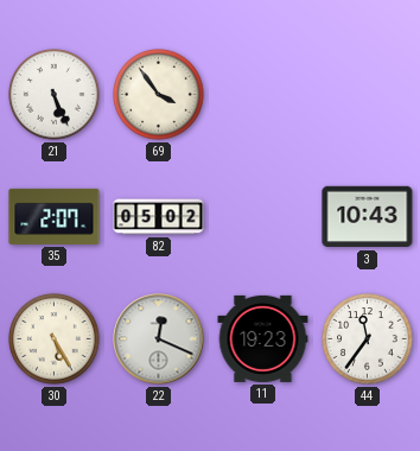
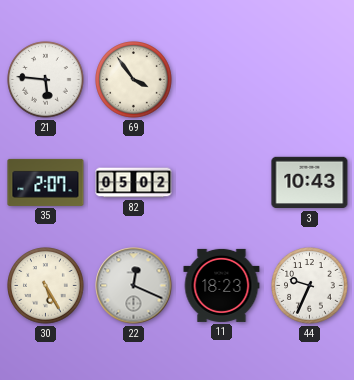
21: 5:26 -> 5:46 (46, 80)
11: 19:23 -> 18:23 (222, 285)
44: 11:36 -> 9:34 (310, 286)
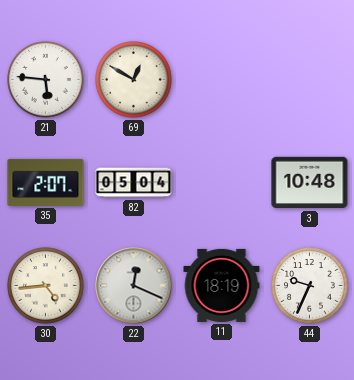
69: 3:54 -> 12:50 (134, 80)
82: 05:02 -> 05:04 (134, 183)
3: 10:43 -> 10:48 (310, 183)
30: 5:25 -> 4:44 (46, 286)
11: 18:23 -> 18:19 (222, 285)
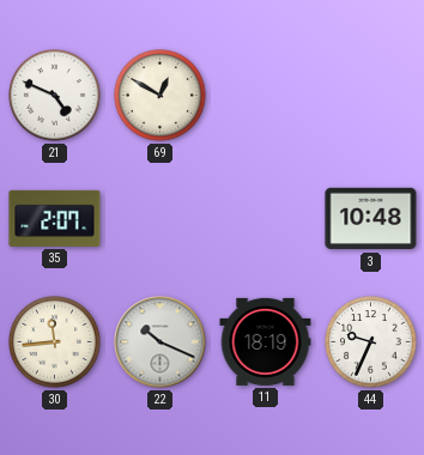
21: 5:46 -> 4:49 (55, 96)
82: 05:04 -> none (134, 183)
30: 4:44 -> 11:44 (55, 342)
22: 12:19 -> 10:19 (160, 342)
